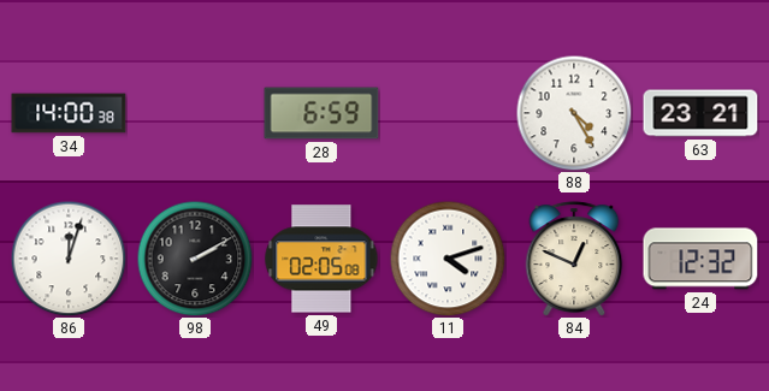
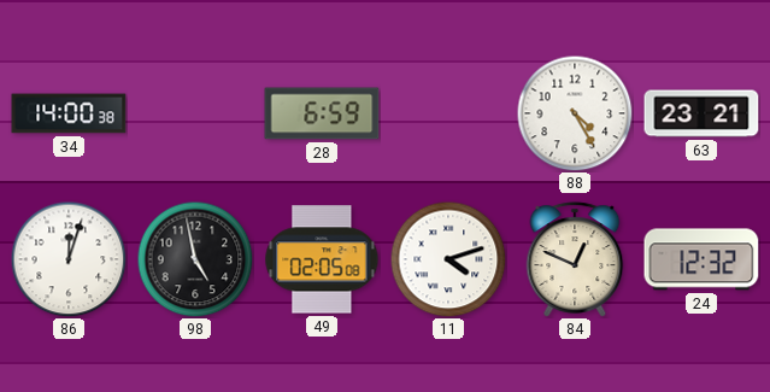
98: 2:10 -> 4:58 (195, 259)
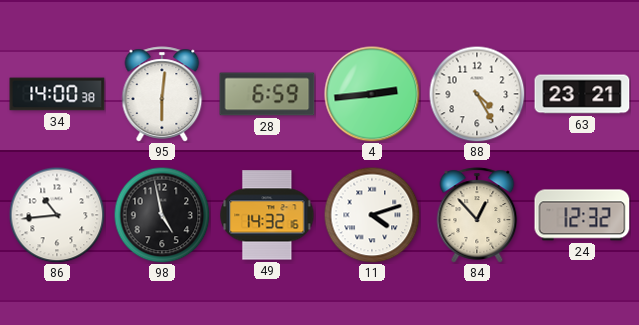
95: none -> 6:01 (162, 94)
4: none -> 2:44 (372, 94)
86: 12:03 -> 10:44 (57, 215)
49: 02:05 -> 14:32 (267, 215)
84: 12:49 -> 12:53 (477, 215)
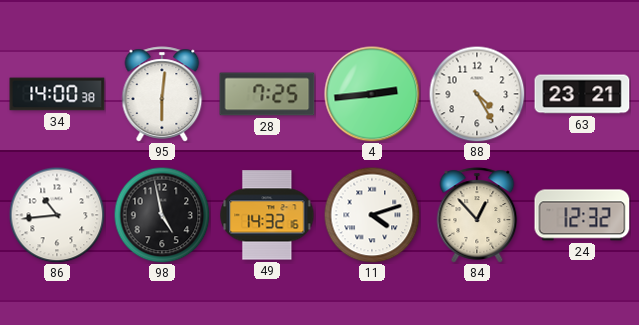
28: 6:59 -> 7:25 (267, 94)
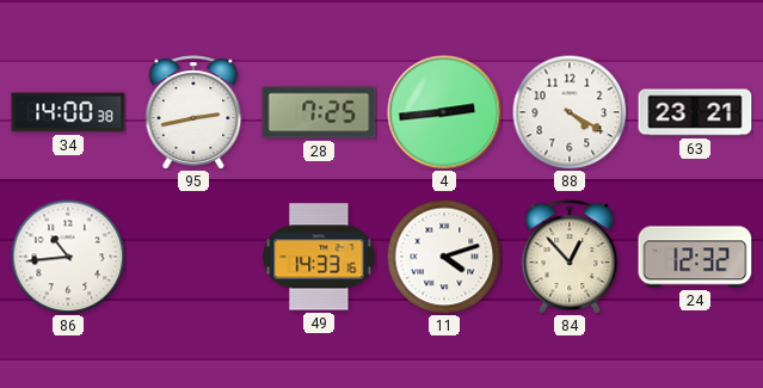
95: 6:01 -> 2:43 (193, 112)
88: 4:25 -> 4:20 (570, 112)
98: 4:58 -> none (162, 215)
49: 14:32 -> 14:33 (319, 257)
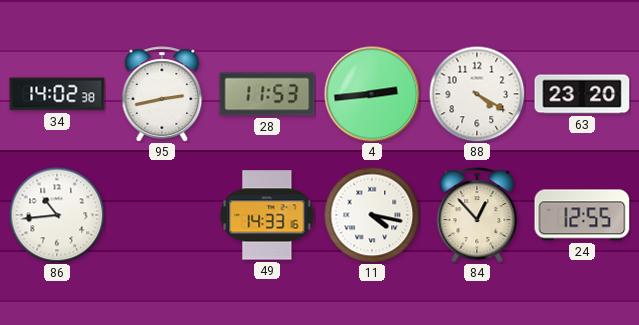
34: 14:00 -> 14:02 (57, 94)
28: 7:25 -> 11:53 (267, 94)
63: 23:21 -> 23:20 (582, 94)
11: 4:12 -> 4:17 (372, 215)
24: 12:32 -> 12:55 (582, 215)
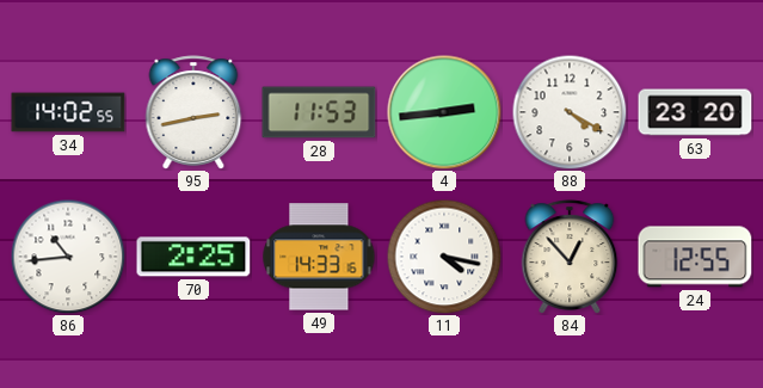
34: 14:02:38 -> 14:02:55 (68, 112)
70: none -> 2:25 (193, 257)
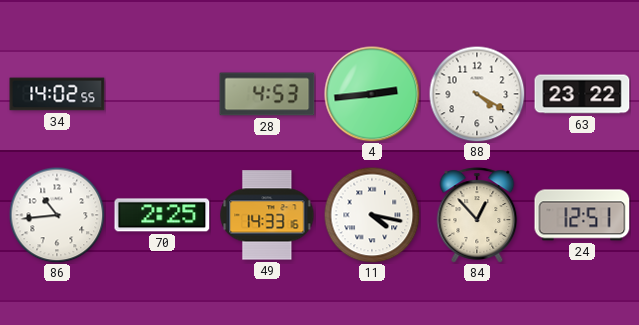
95: 2:43 -> none (193, 112)
28: 11:53 -> 4:53 (267, 94)
63: 23:20 -> 23:22 (582, 94)
24: 12:55 -> 12:51 (582, 215)
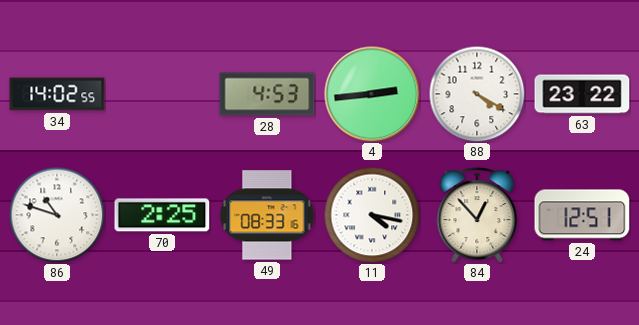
86: 10:44 -> 10:48 (57, 215)
49: 14:33 -> 08:33 (267, 215)
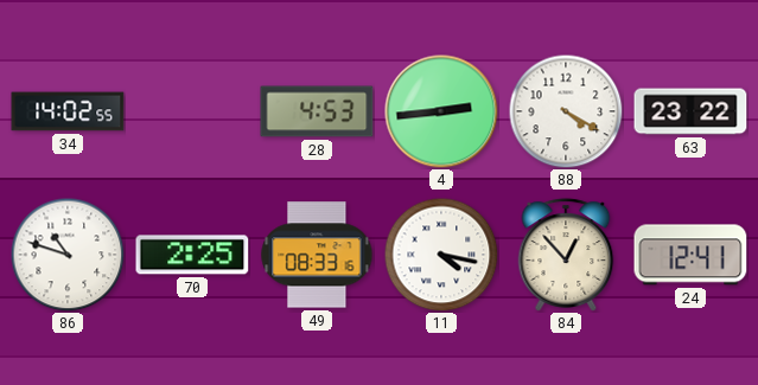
24: 12:51 -> 12:41 (690, 255)
